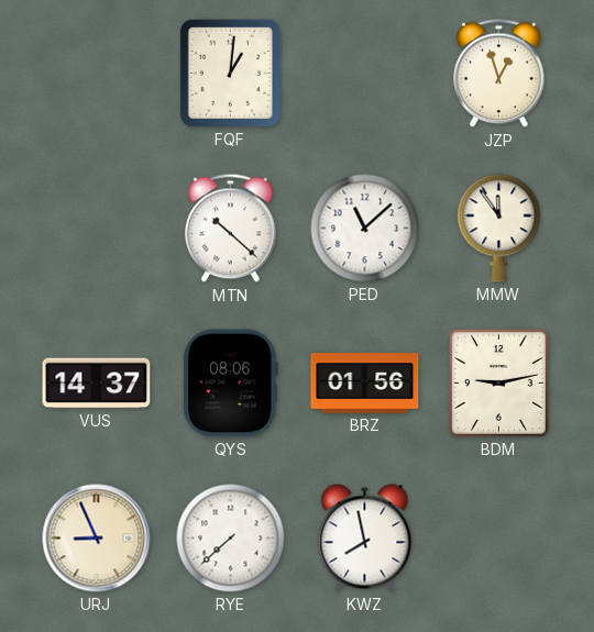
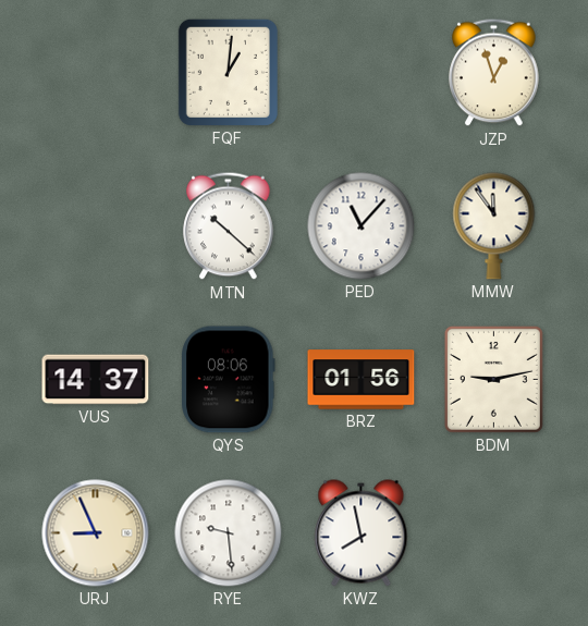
PED: 11:08 -> 11:07 (362, 226)
RYE: 7:38 -> 9:29 (229, 533)
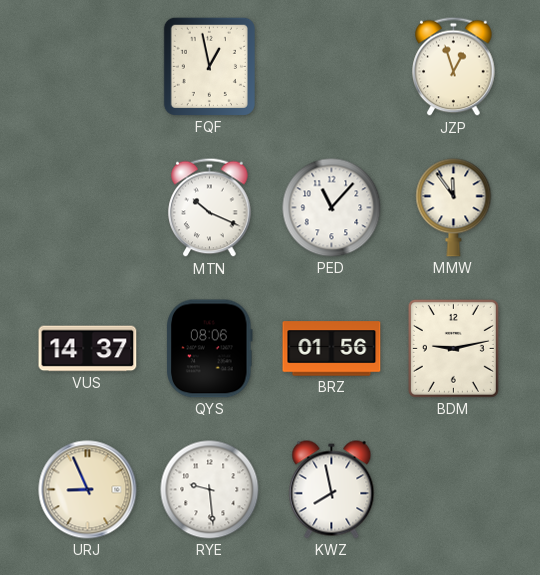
FQF: 1:01 -> 12:58 (209, 66)
MTN: 10:22 -> 10:19 (210, 208)
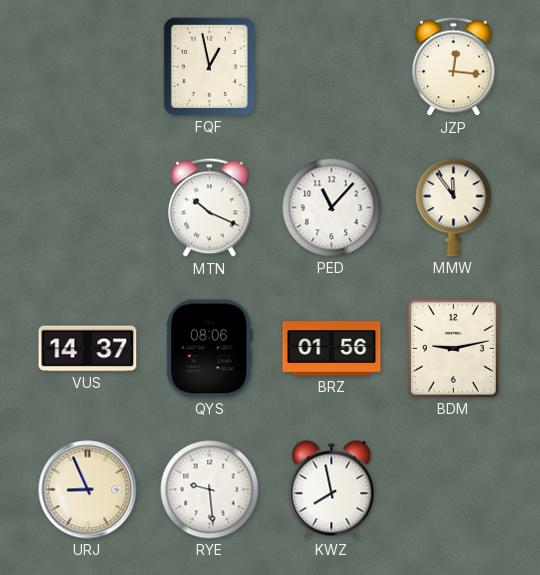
JZP: 12:57 -> 12:16 (454, 67)
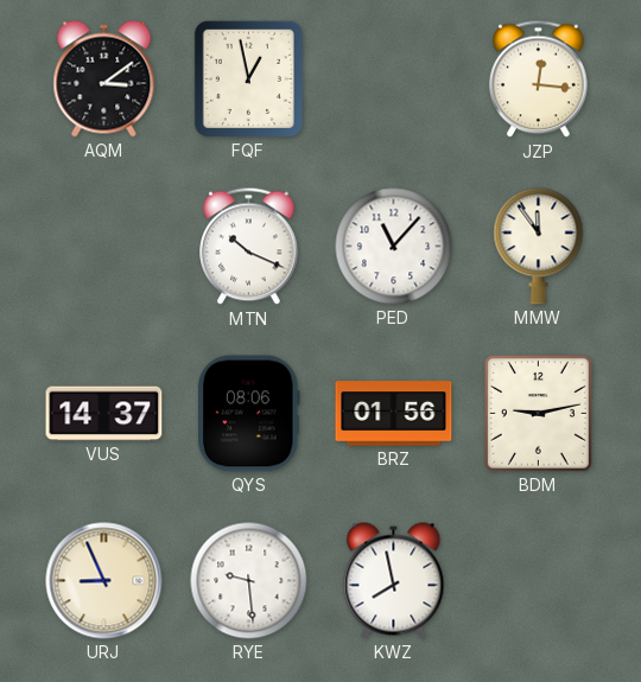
AQM: none -> 3:09 (104, 79)
